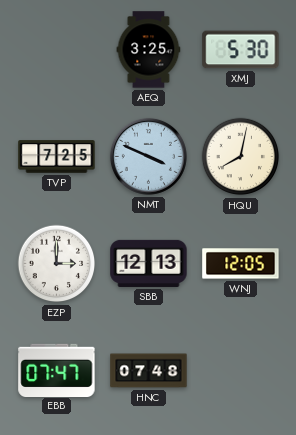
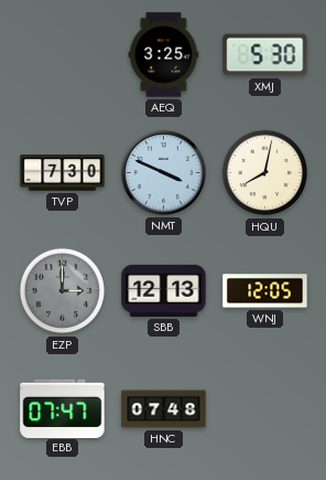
TVP: 7:25 -> 7:30 (63, 173)
EZP dial: white -> grey (63, 291)
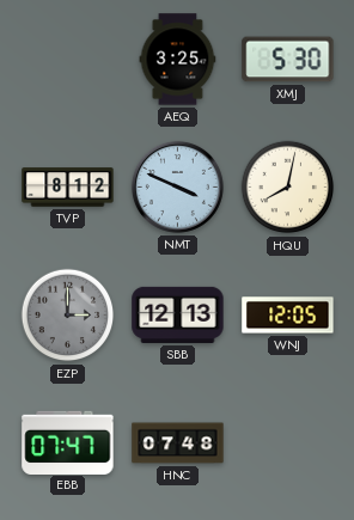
TVP: 7:30 -> 8:12 (68, 188)
